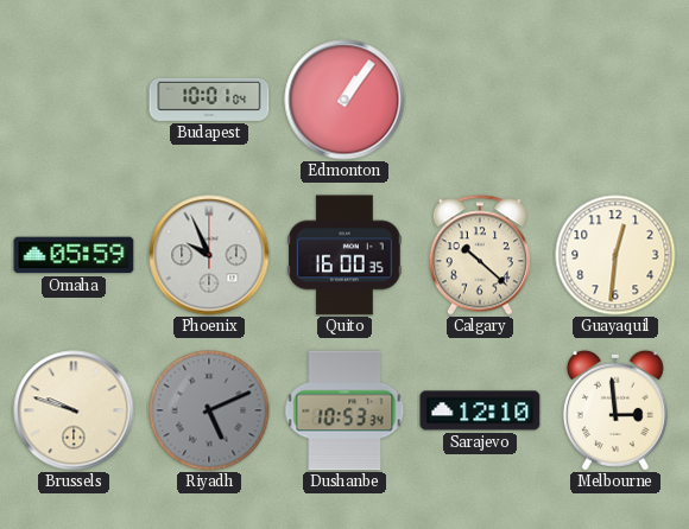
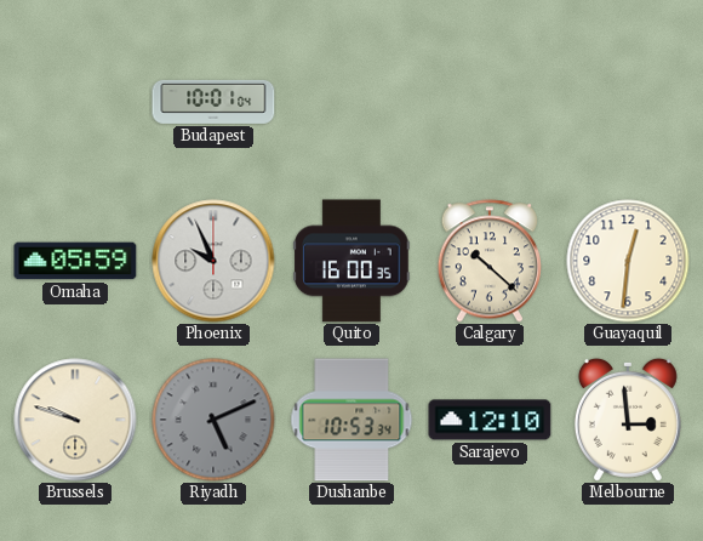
Edmonton: 1:06 -> none (344, 100)
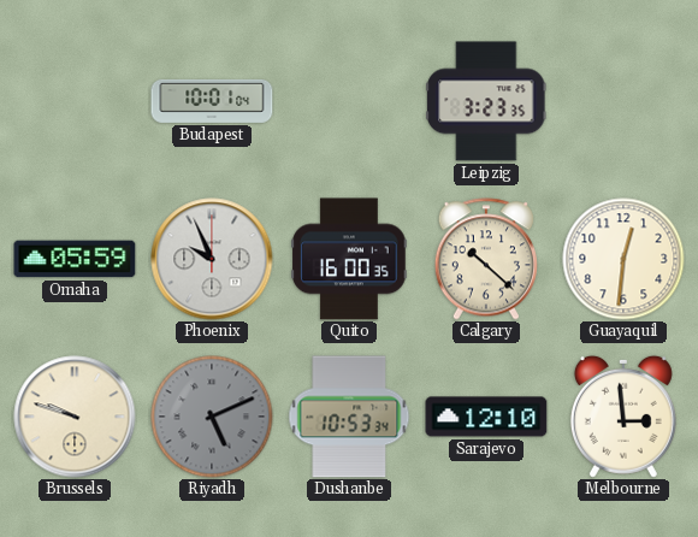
Leipzig: none -> 3:23 (486, 101)
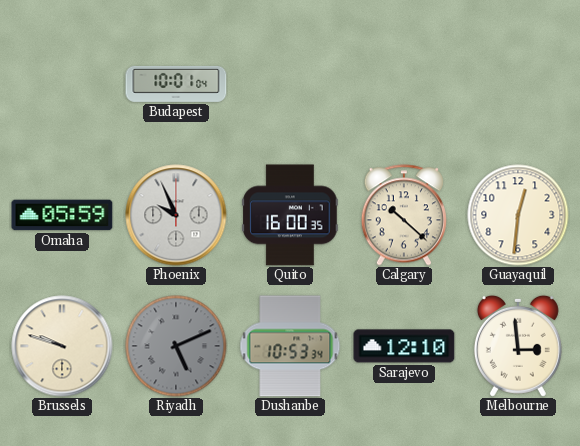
Leipzig: 3:23 -> none (486, 101)
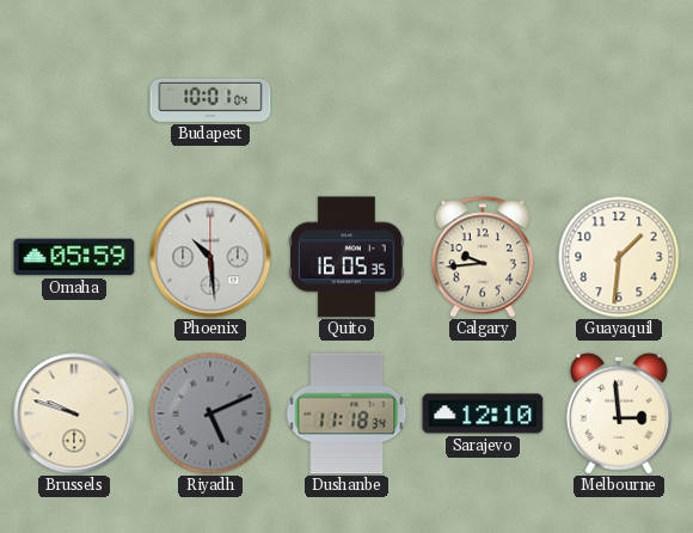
Phoenix: 9:56 -> 10:29 (210, 257)
Quito: 16:00 -> 16:05 (346, 257)
Calgary: 10:22 -> 9:44 (483, 257)
Guayaquil: 12:31 -> 1:31 (619, 257)
Dushanbe: 10:53 -> 11:18 (346, 413)
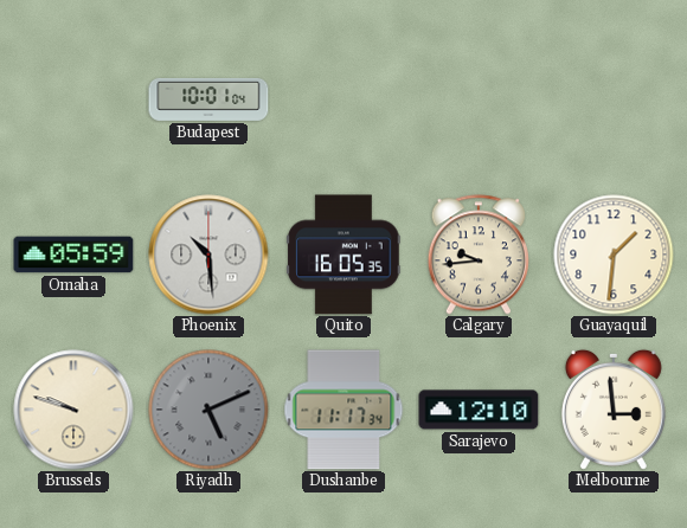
Dushanbe: 11:18 -> 11:17 (343, 410)
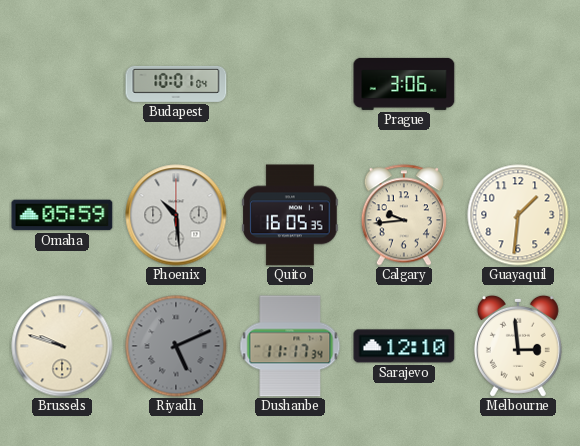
Prague: none -> 3:06 (404, 84)
